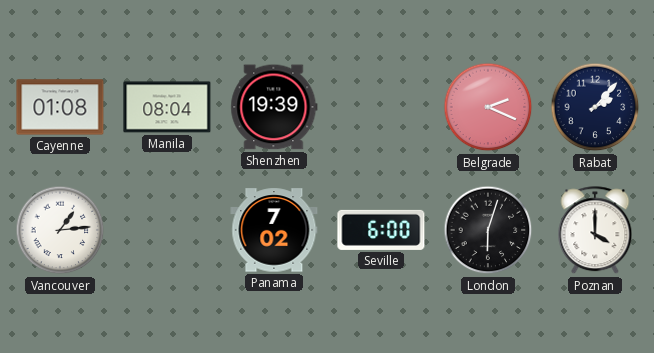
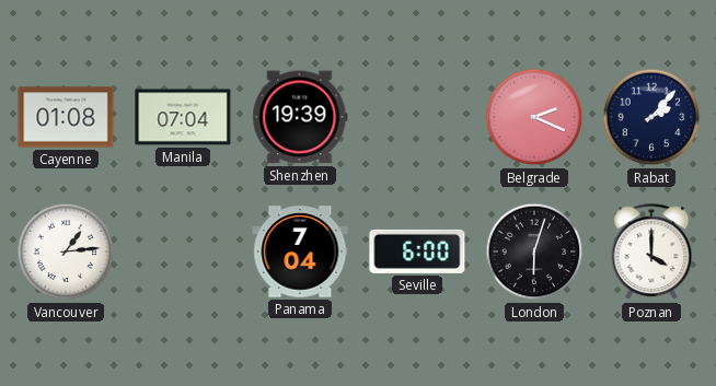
Manila: 08:04 -> 07:04 (183, 117)
Panama: 7:02 -> 7:04 (300, 252)
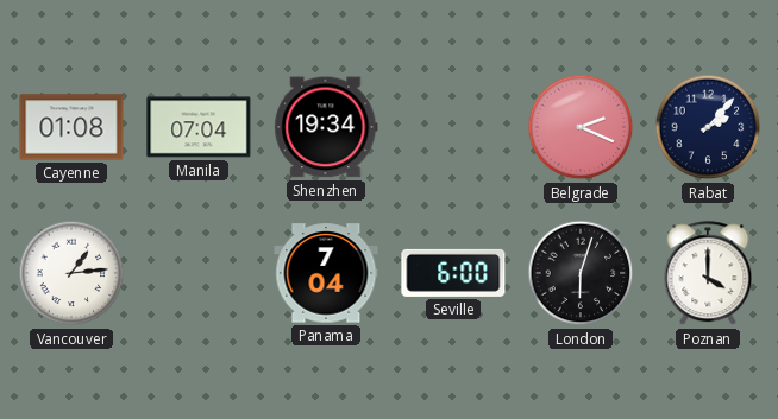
Shenzhen: 19:39 -> 19:34 (326, 127)
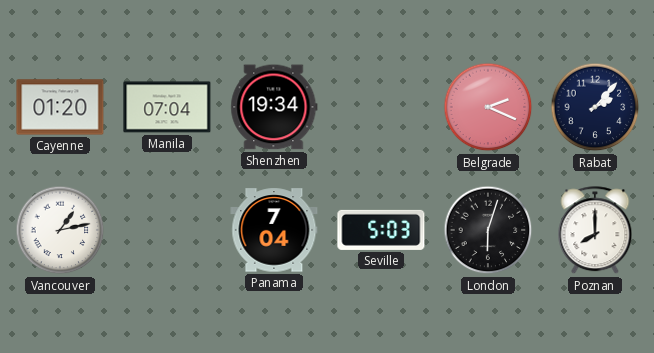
Cayenne: 01:08 -> 01:20 (60, 107)
Vancouver: 1:14 -> 1:13 (60, 230)
Seville: 6:00 -> 5:03 (381, 230)
Poznan: 4:00 -> 8:00 (595, 231)
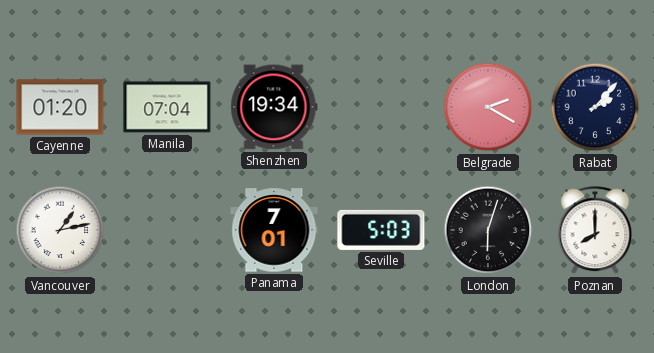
Belgrade: 2:19 -> 2:20 (488, 107)
Panama: 7:04 -> 7:01 (274, 230)
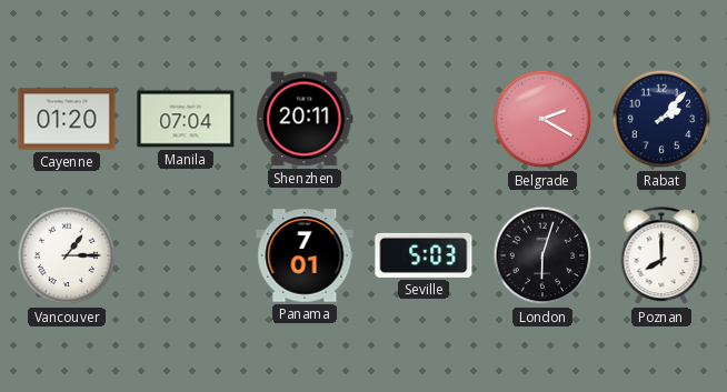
Shenzhen: 19:34 -> 20:11 (305, 119)
Vancouver: 1:13 -> 1:15 (67, 255)
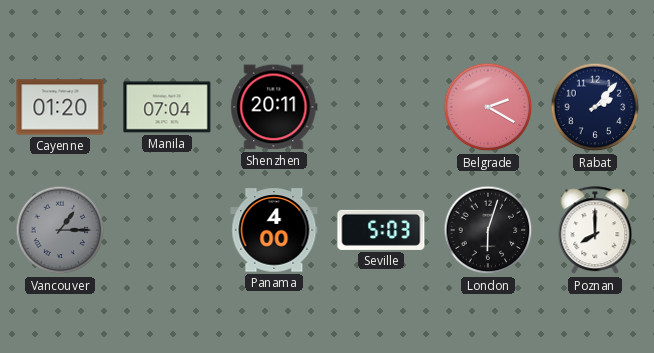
Vancouver dial: white -> grey (60, 230)
Panama: 7:01 -> 4:00 (274, 230)
